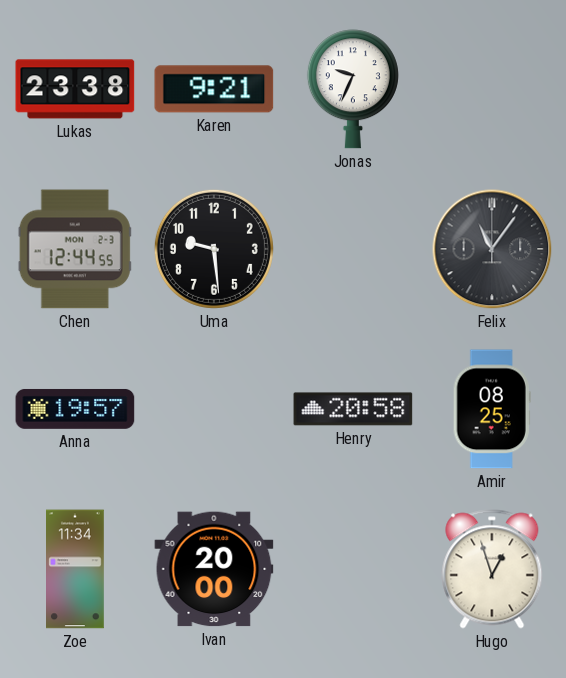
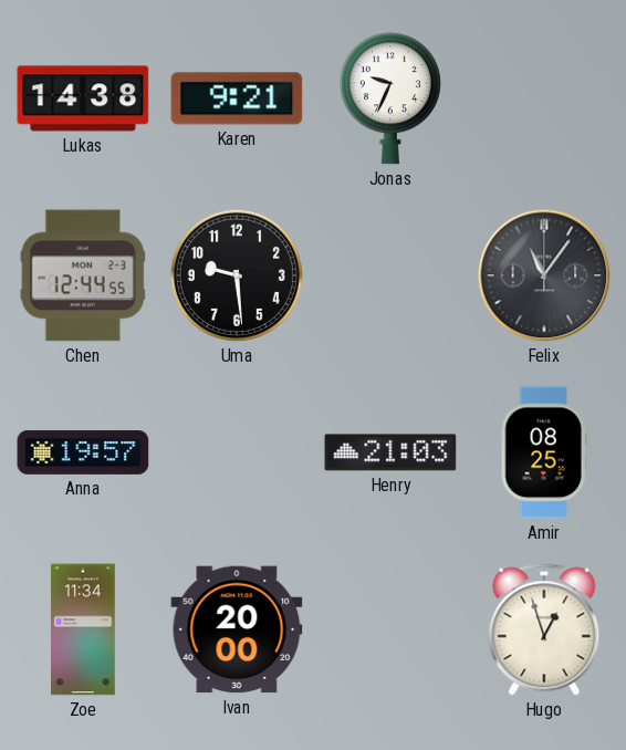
Lukas: 23:38 -> 14:38 (83, 98)
Henry: 20:58 -> 21:03 (390, 452)
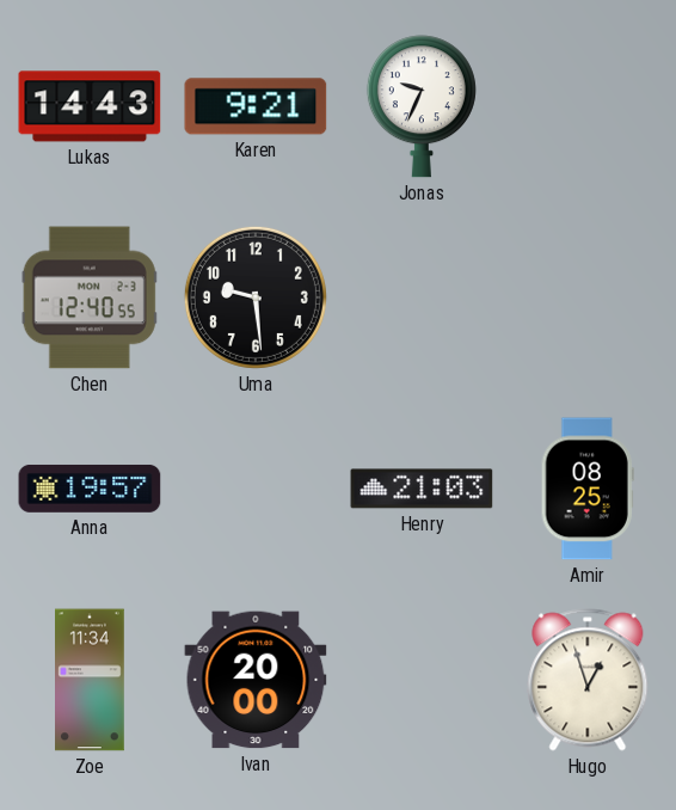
Lukas: 14:38 -> 14:43 (90, 106)
Chen: 12:44 -> 12:40 (90, 297)
Felix: 11:06 -> none (544, 275)
